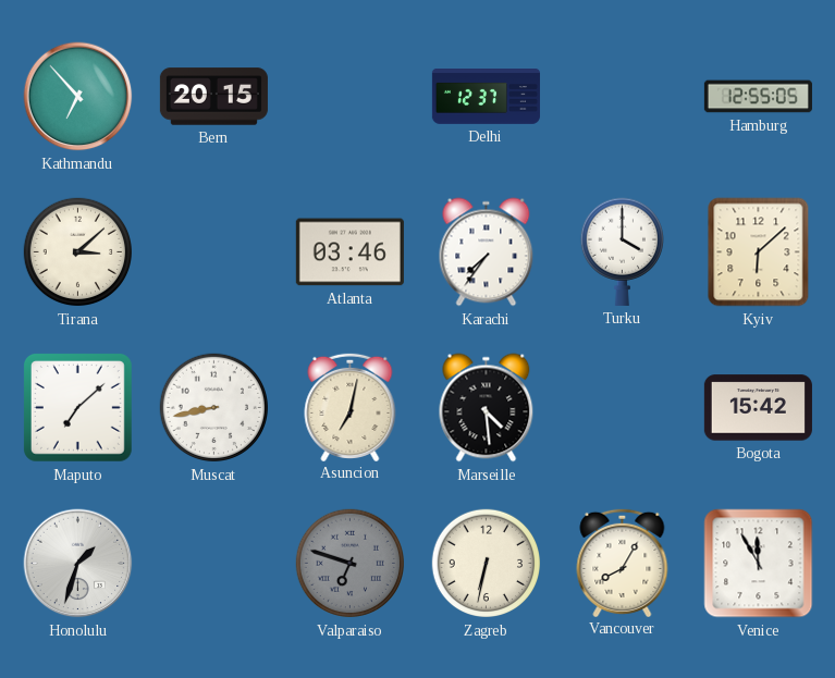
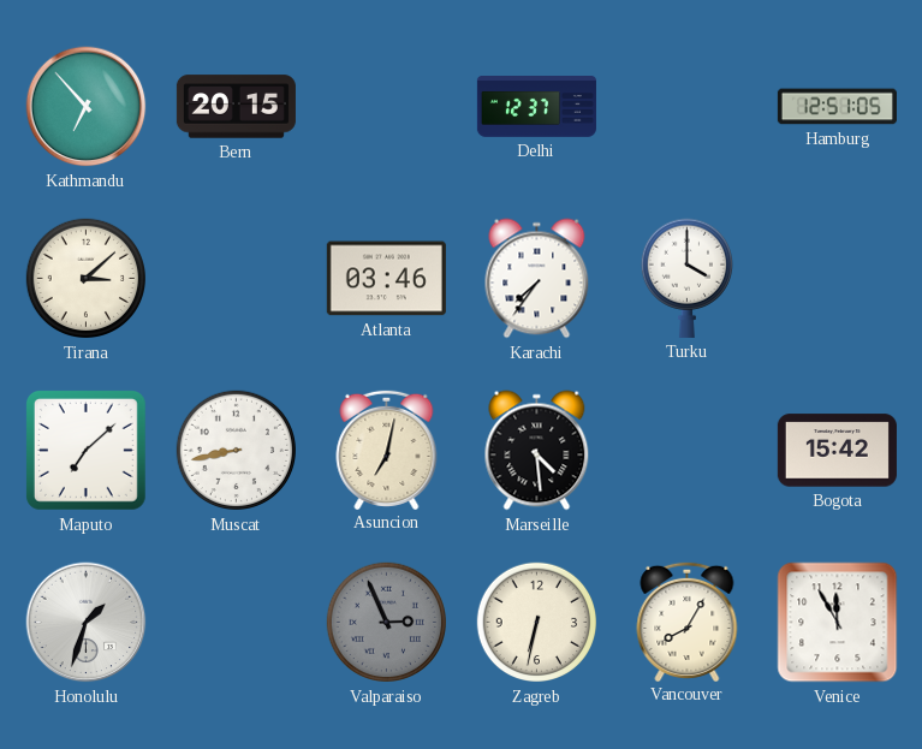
Hamburg: 12:55 -> 12:51 (837, 107)
Kyiv: 6:08 -> none (759, 252)
Valparaiso: 6:48 -> 2:56 (387, 623)
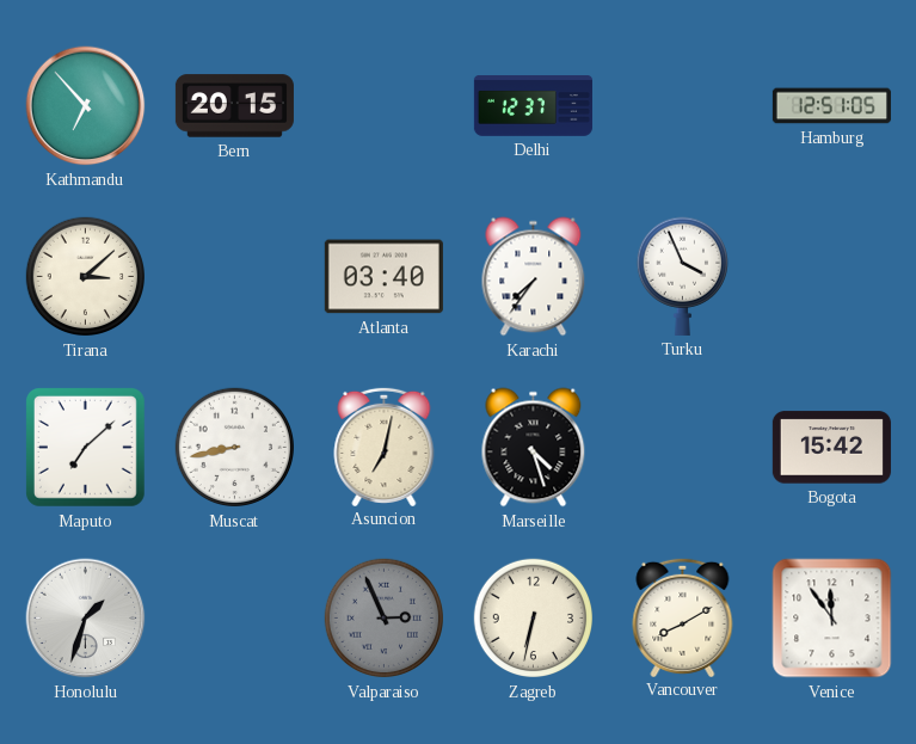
Atlanta: 03:46 -> 03:40 (383, 277)
Turku: 4:00 -> 3:56 (682, 276)
Marseille: 4:29 -> 4:27 (534, 448)
Vancouver: 8:05 -> 8:10 (683, 616)
Venice: 11:55 -> 11:54 (832, 619)
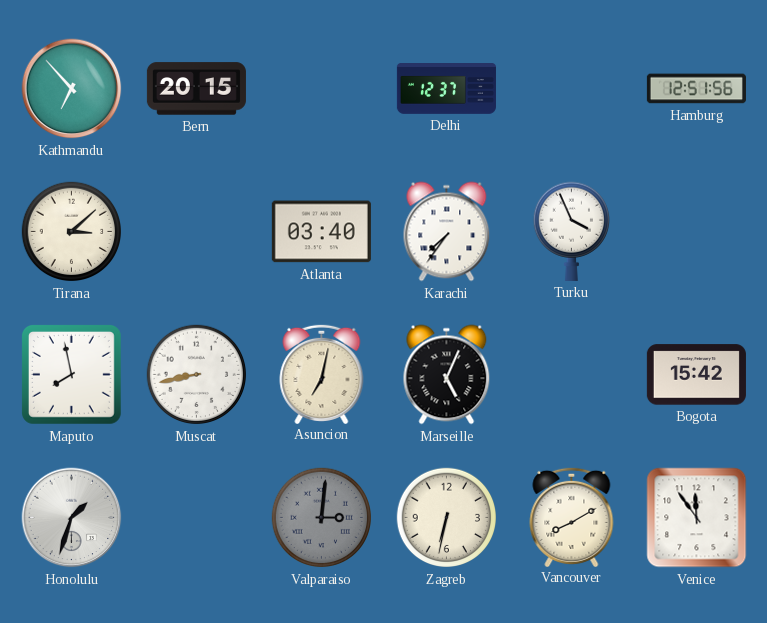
Hamburg: 12:51:05 -> 12:51:56 (696, 89)
Maputo: 7:08 -> 7:58 (71, 374)
Marseille: 4:27 -> 5:04 (447, 375)
Valparaiso: 2:56 -> 3:01 (322, 518)
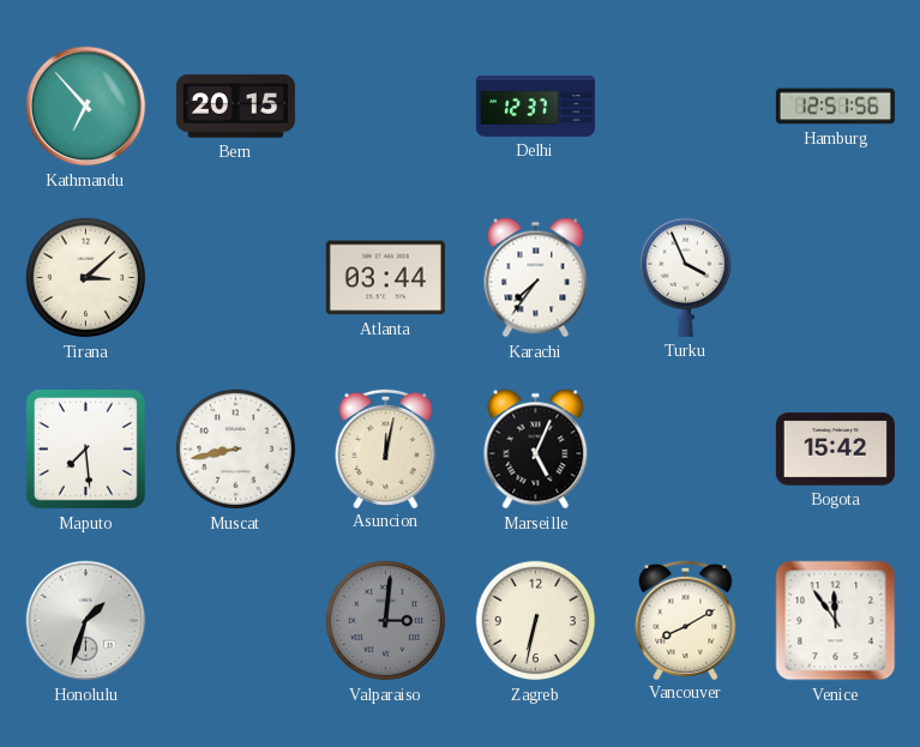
Atlanta: 03:40 -> 03:44 (385, 278)
Maputo: 7:58 -> 7:29 (85, 448)
Asuncion: 7:02 -> 12:02 (386, 447)
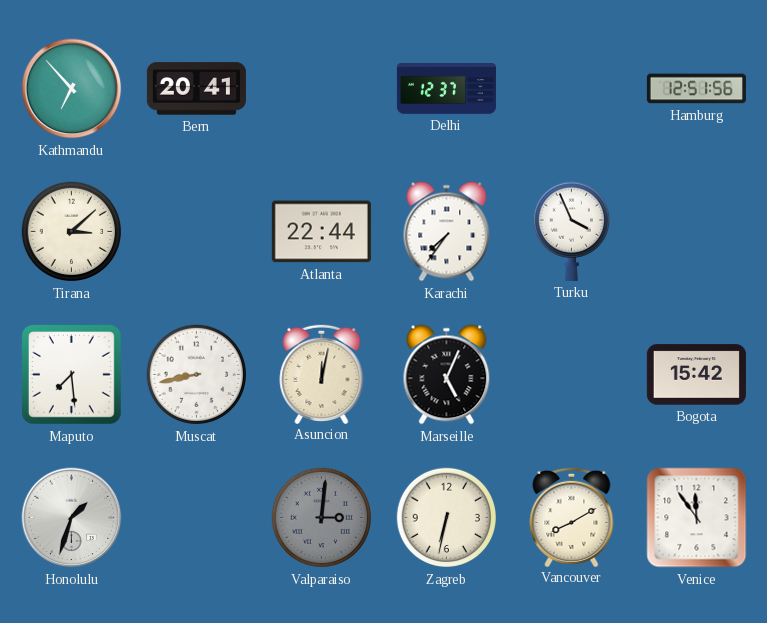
Bern: 20:15 -> 20:41 (196, 89)
Atlanta: 03:44 -> 22:44 (321, 232)
